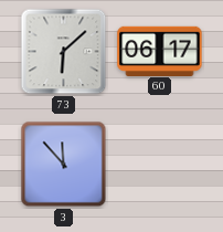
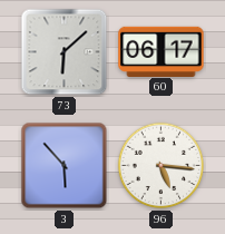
3: 11:53 -> 5:53 (65, 166)
96: none -> 5:16 (162, 166)
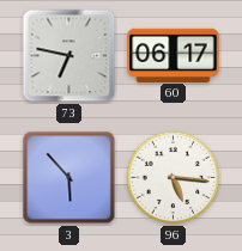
73: 6:08 -> 6:47 (69, 56)
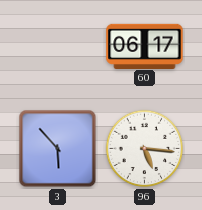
73: 6:47 -> none (69, 56)
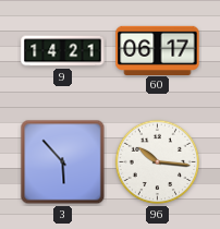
9: none -> 14:21 (63, 51)
96: 5:16 -> 10:16 (158, 162)
